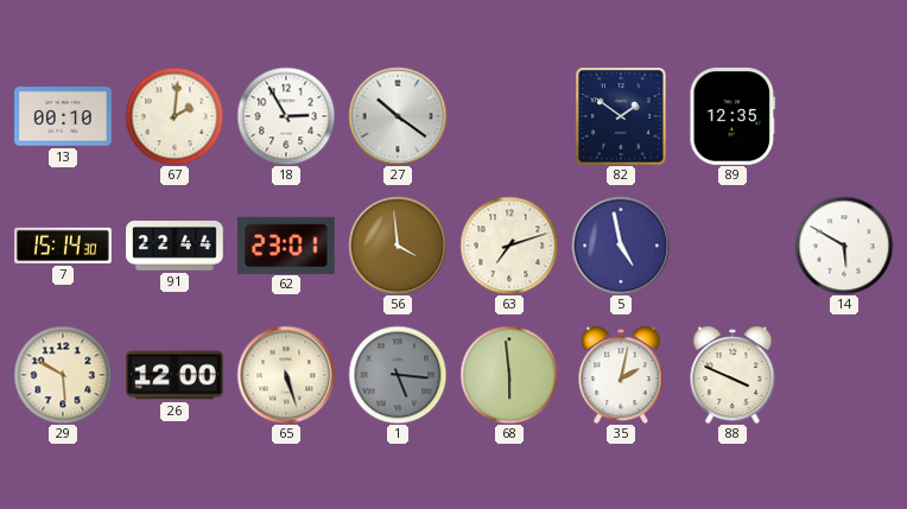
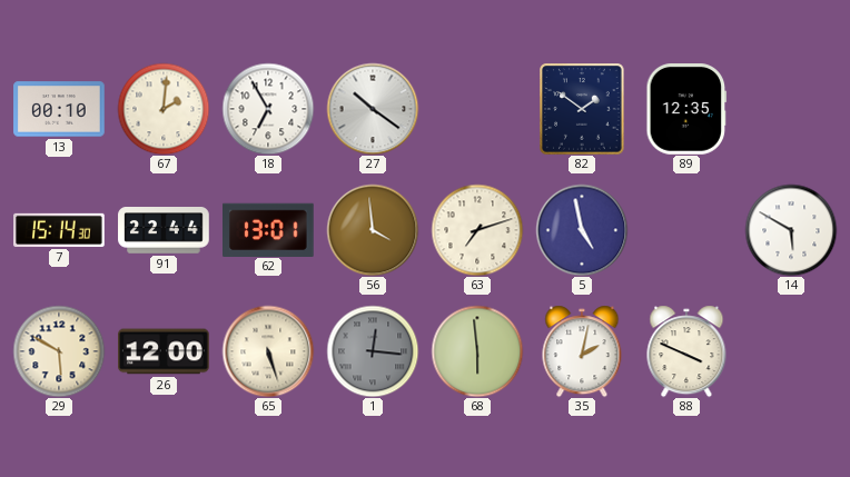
18: 2:55 -> 6:55 (268, 109)
62: 23:01 -> 13:01 (269, 229)
1: 5:16 -> 12:16 (373, 351)
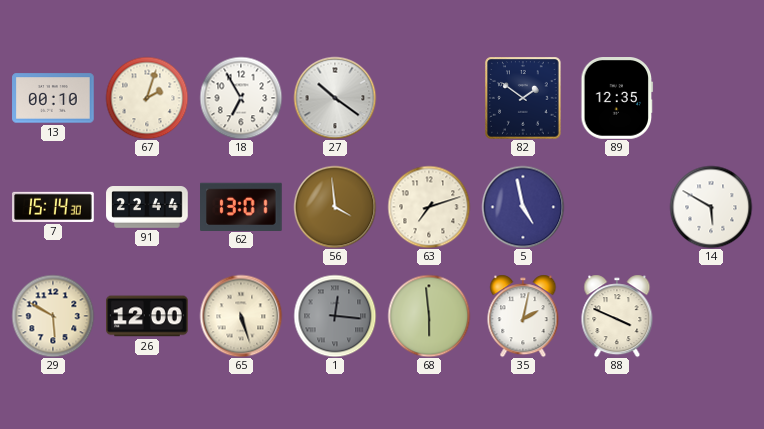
67: 2:01 -> 2:03 (147, 98)
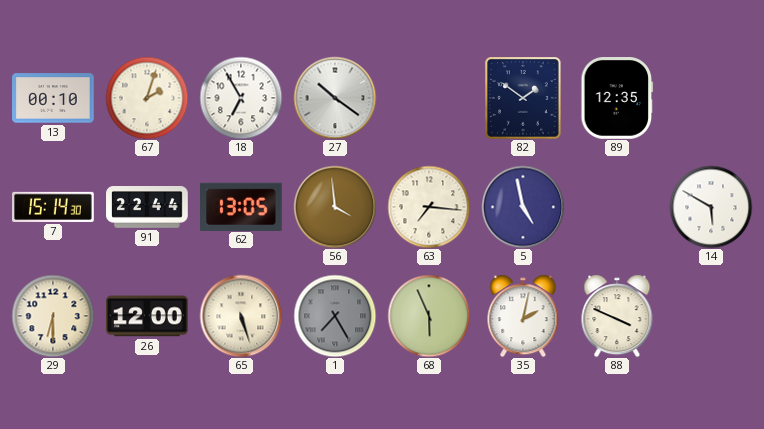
62: 13:01 -> 13:05 (242, 206)
63: 7:12 -> 7:16 (429, 207)
29: 5:50 -> 6:30 (53, 316)
1: 12:16 -> 7:25 (335, 316)
68: 5:59 -> 5:56 (429, 316)
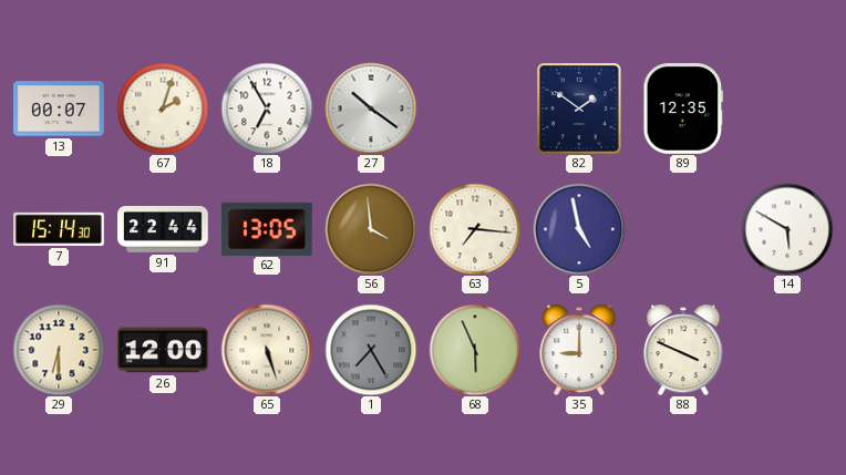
13: 00:10 -> 00:07 (59, 109)
35: 2:02 -> 9:00 (579, 350)
